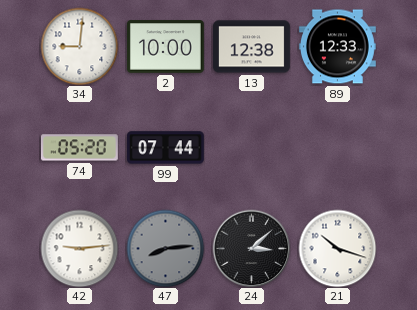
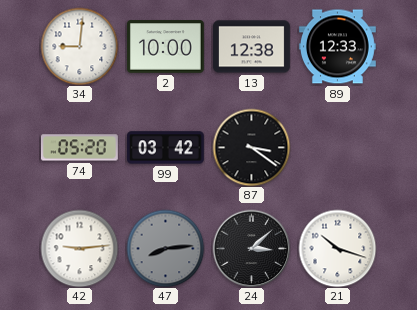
99: 07:44 -> 03:42 (165, 148)
87: none -> 3:21 (251, 147)
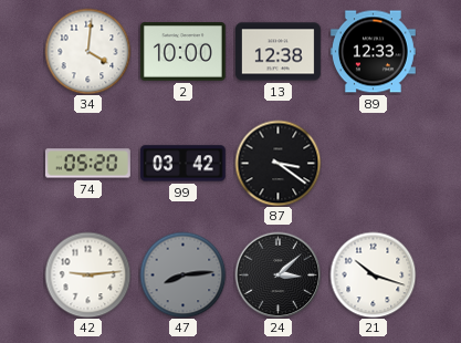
34: 9:01 -> 4:01 (87, 51)
